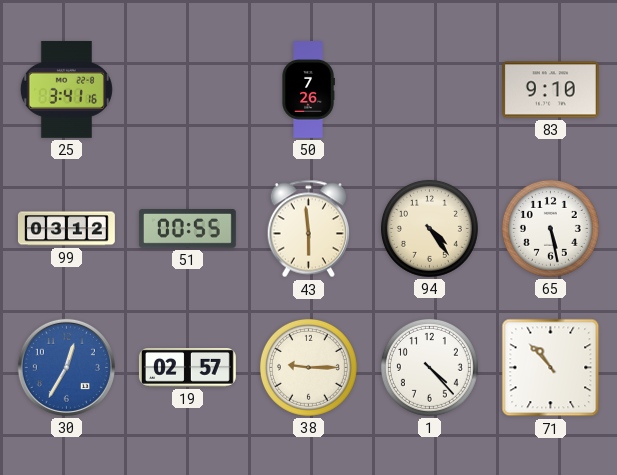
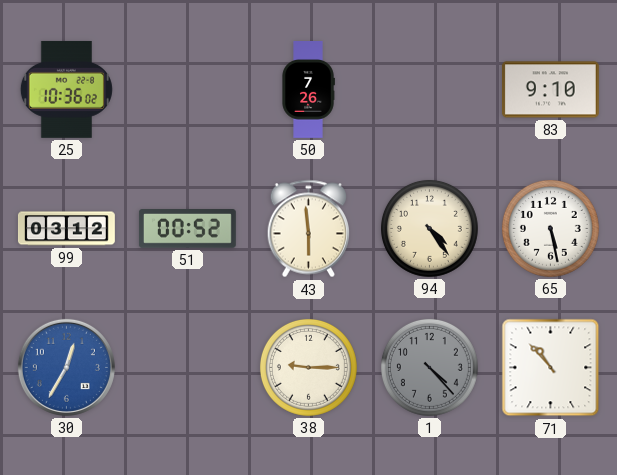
25: 3:41 -> 10:36 (66, 89)
51: 00:55 -> 00:52 (187, 229)
19: 02:57 -> none (188, 368)
1 dial: white -> grey (429, 367)
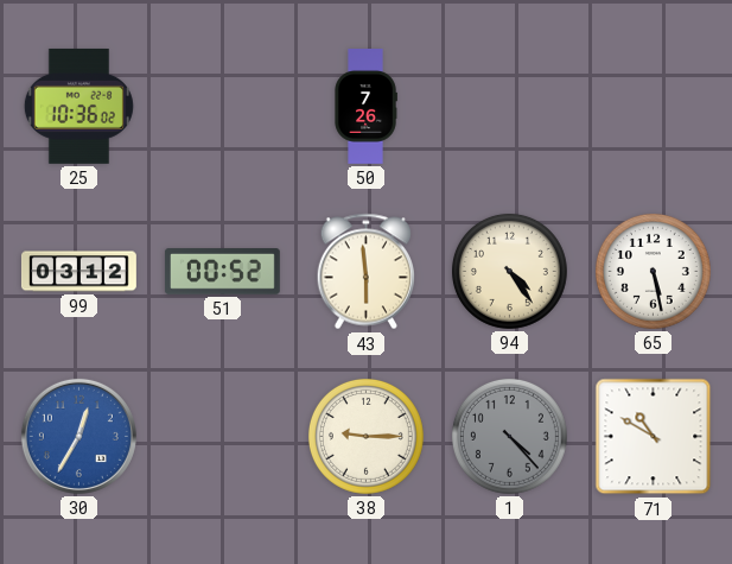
83: 9:10 -> none (550, 90)
71: 10:53 -> 10:50 (654, 437)
